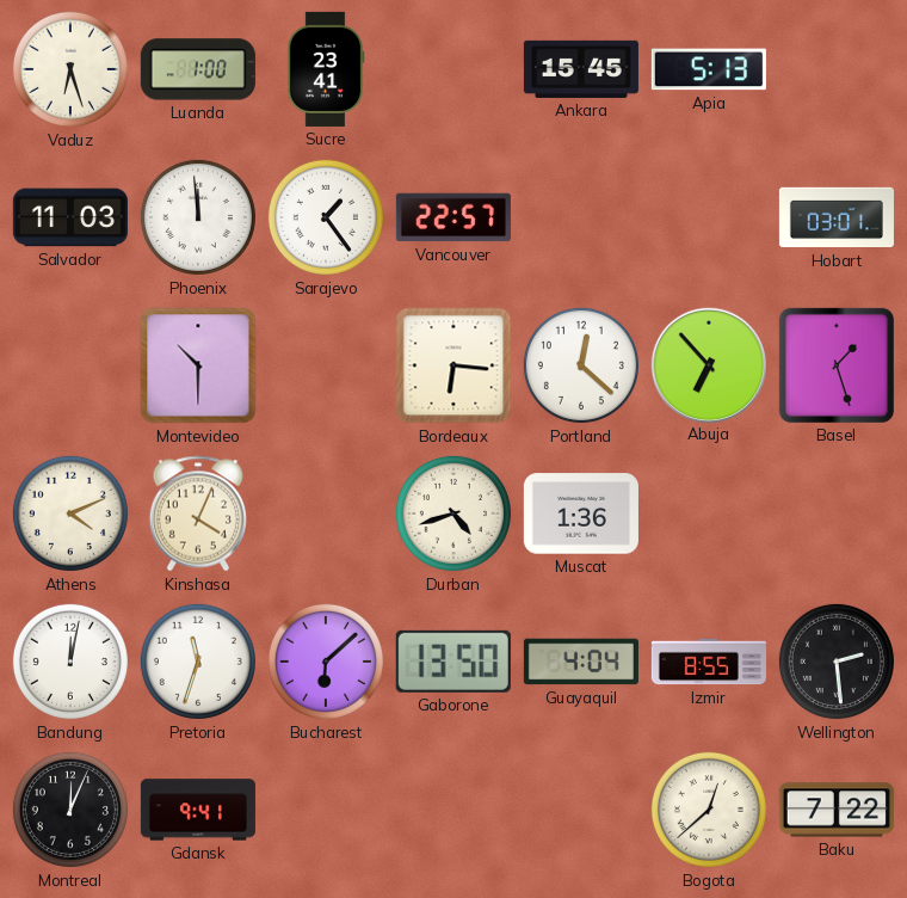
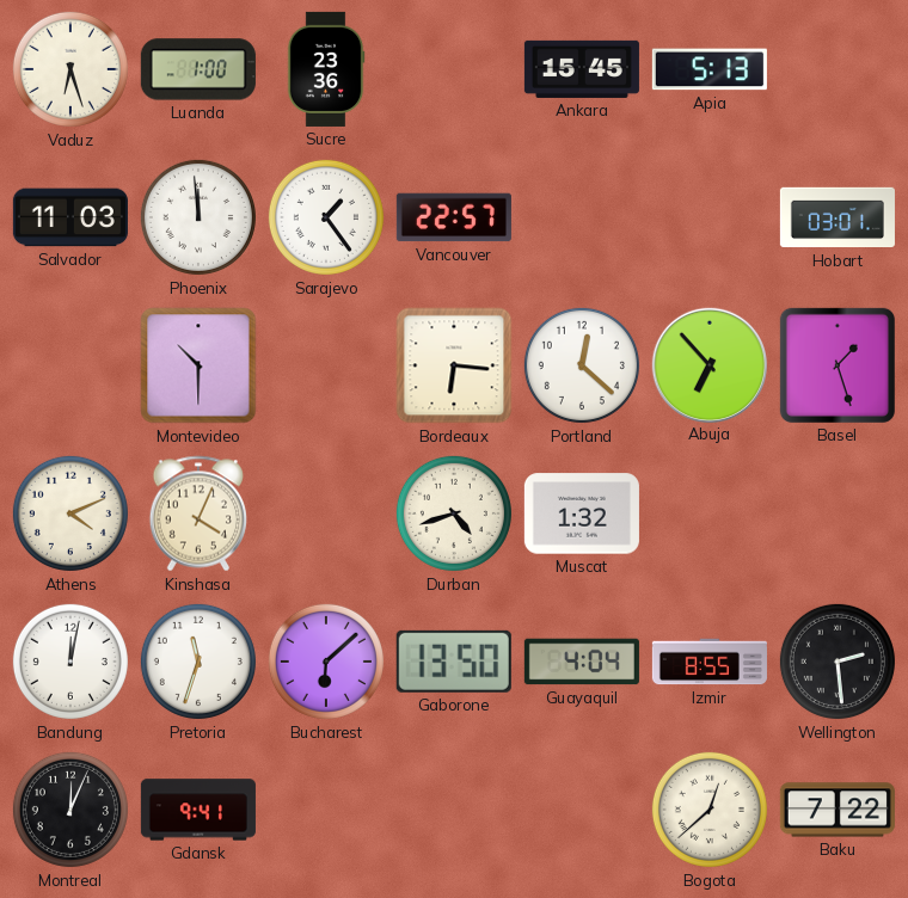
Sucre: 23:41 -> 23:36 (326, 69)
Muscat: 1:36 -> 1:32 (582, 513)
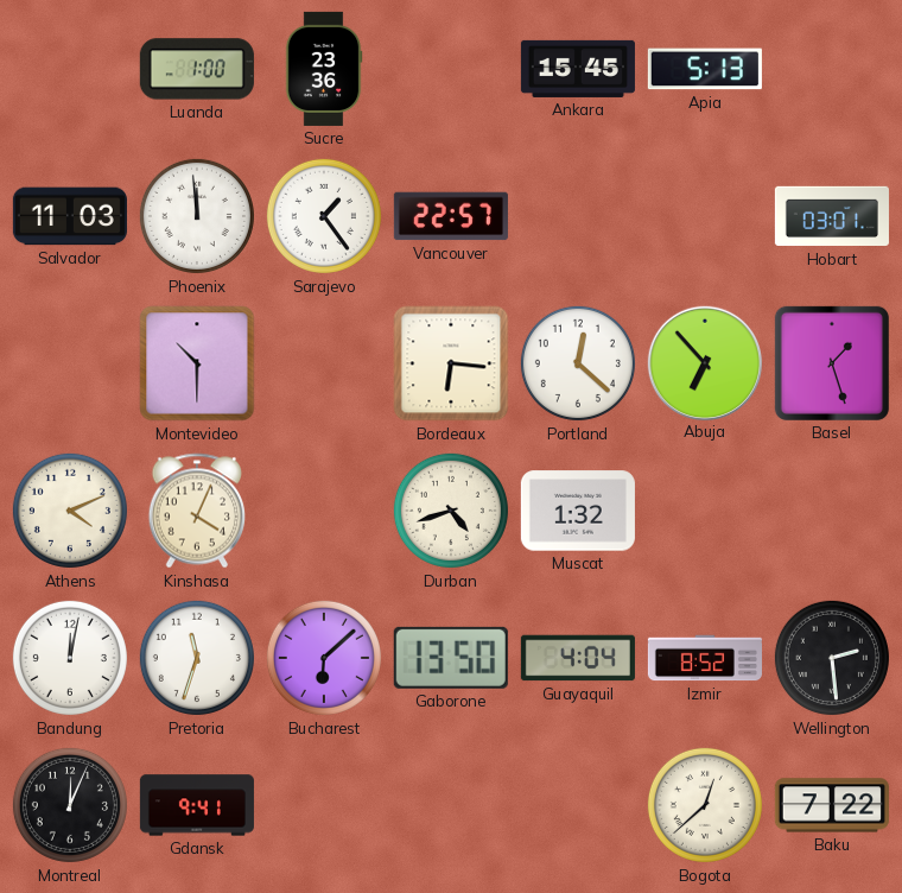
Vaduz: 6:27 -> none (70, 69)
Izmir: 8:55 -> 8:52 (705, 658)
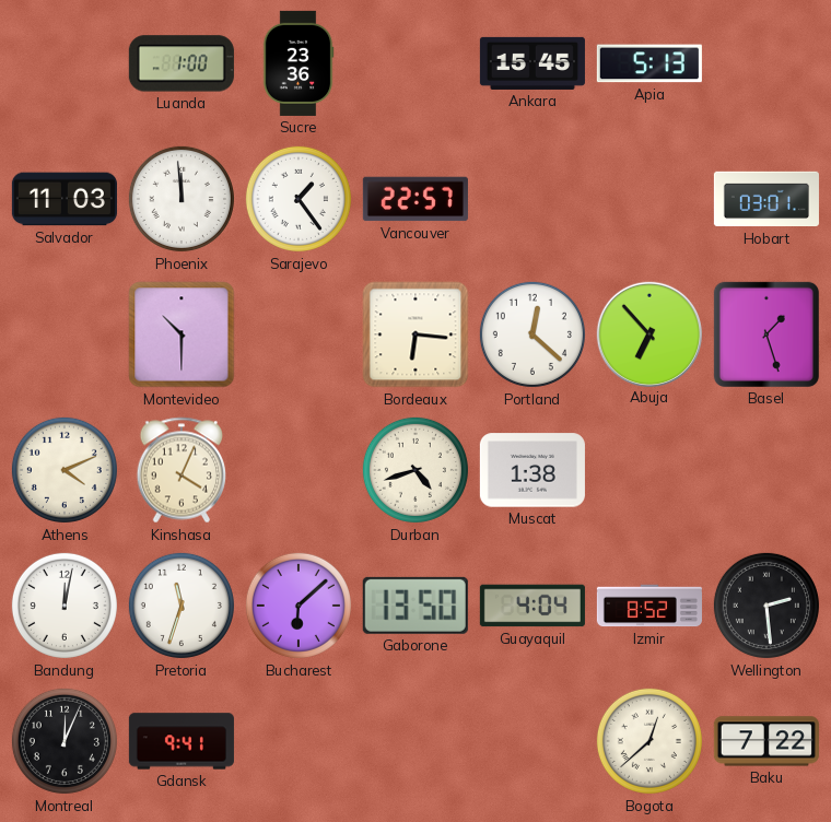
Muscat: 1:32 -> 1:38 (532, 470)
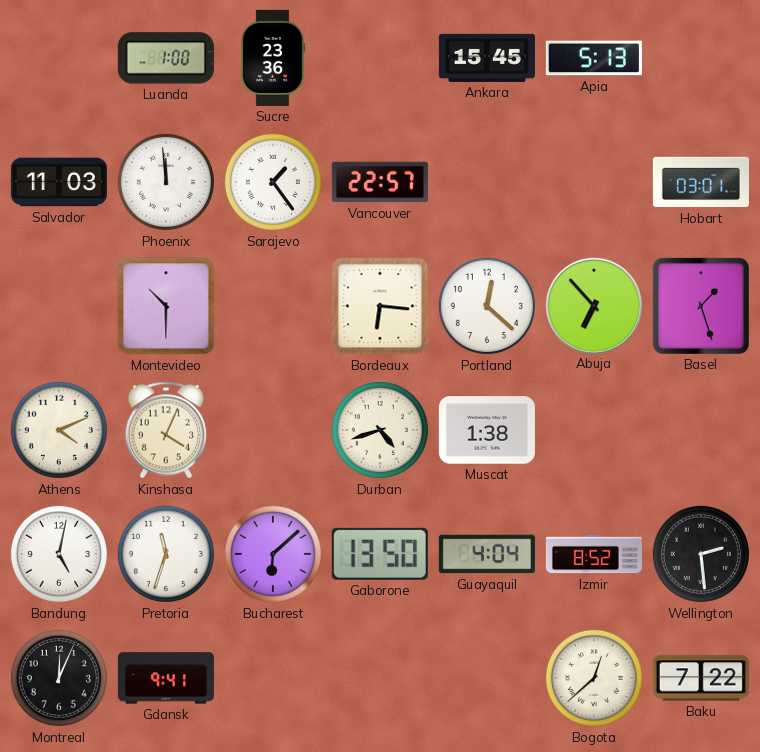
Bandung: 12:02 -> 5:02 (59, 554)
